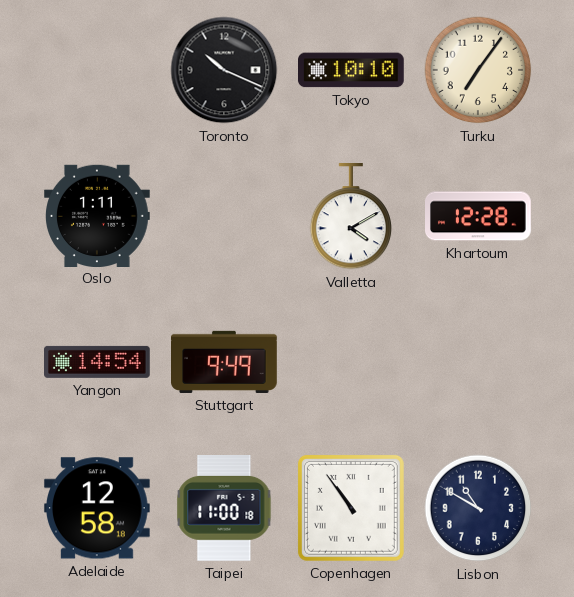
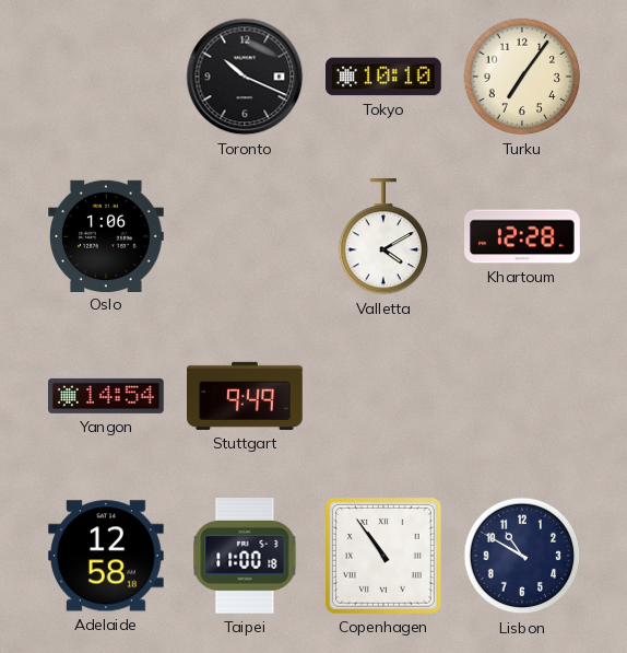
Oslo: 1:11 -> 1:06 (107, 235)
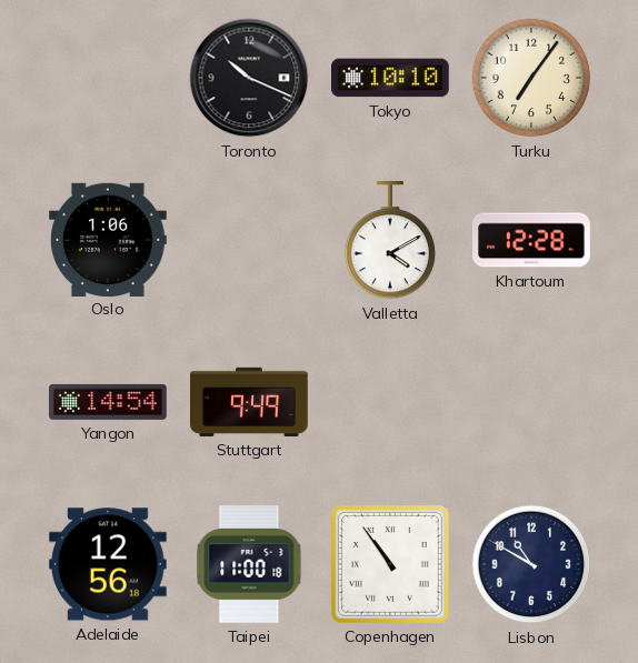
Adelaide: 12:58 -> 12:56 (108, 564)
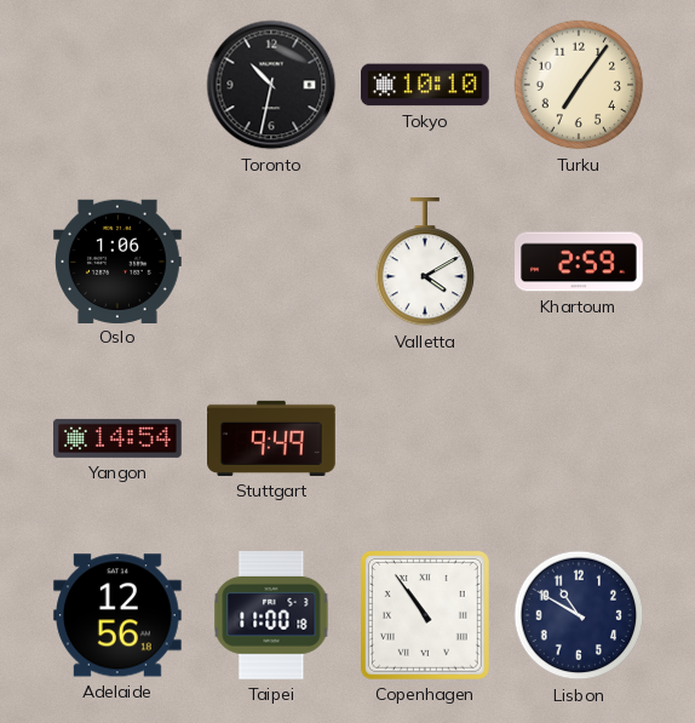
Toronto: 10:19 -> 10:32 (271, 85)
Khartoum: 12:28 -> 2:59 (580, 262)
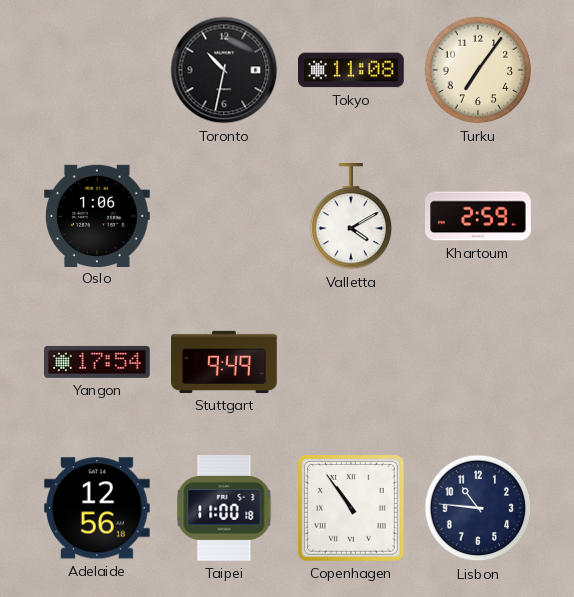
Tokyo: 10:10 -> 11:08 (352, 70)
Yangon: 14:54 -> 17:54 (98, 362)
Lisbon: 10:50 -> 10:46 (478, 508)
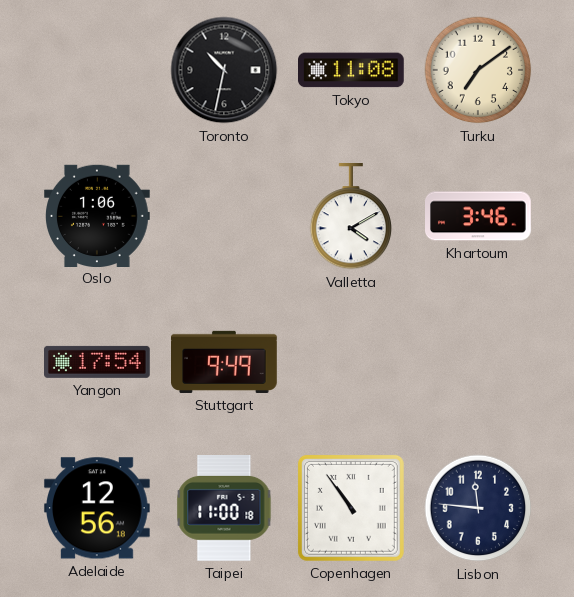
Turku: 7:06 -> 7:09 (478, 70)
Khartoum: 2:59 -> 3:46 (479, 216)
Lisbon: 10:46 -> 11:46 (478, 508)
